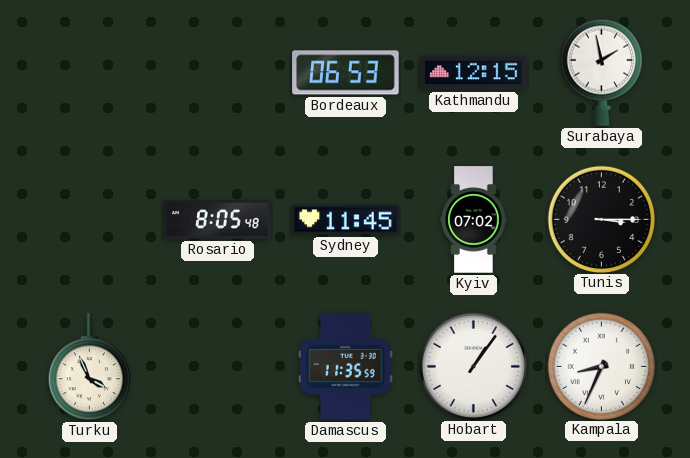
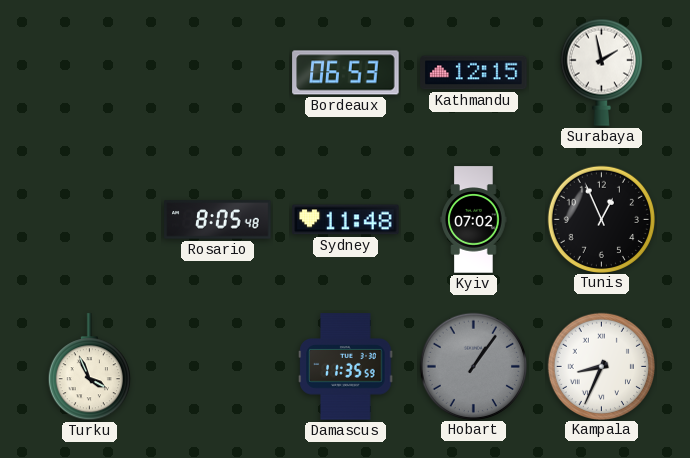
Sydney: 11:45 -> 11:48 (346, 220)
Tunis: 3:15 -> 12:56 (601, 219)
Hobart dial: white -> grey (473, 366)
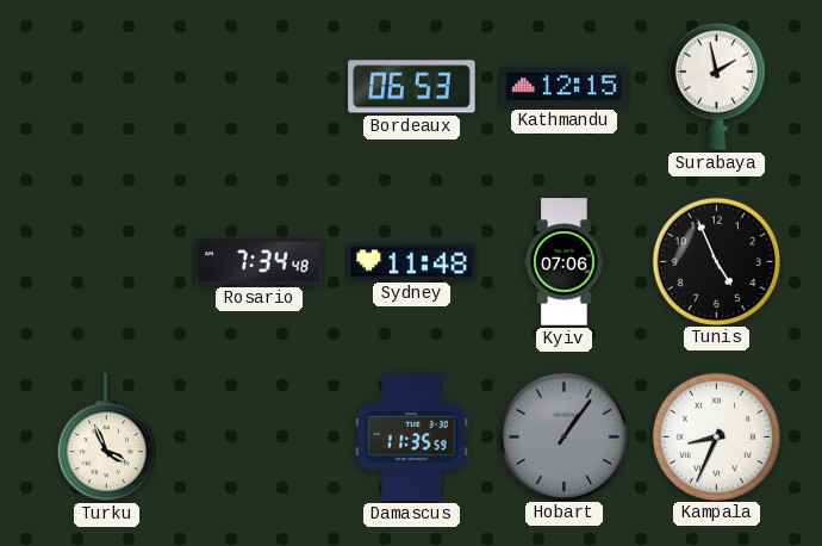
Rosario: 8:05 -> 7:34 (260, 262)
Kyiv: 07:02 -> 07:06 (565, 262)
Tunis: 12:56 -> 4:56 (716, 261)
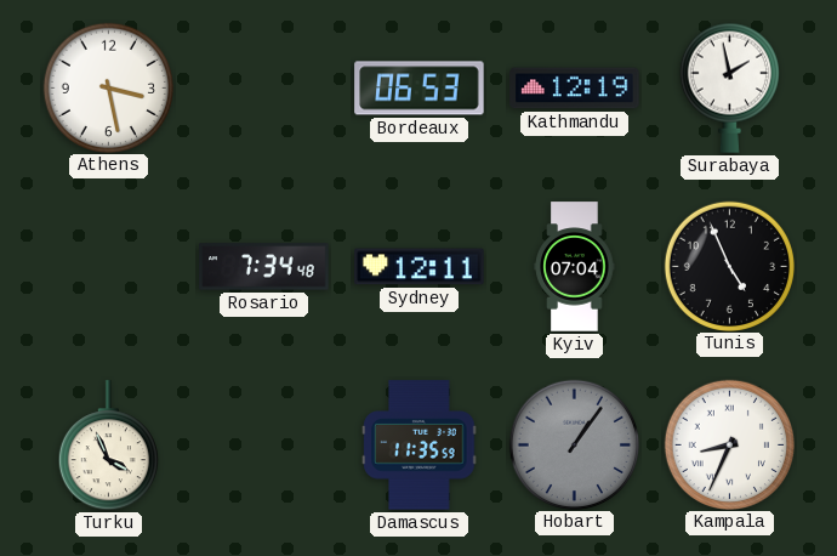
Athens: none -> 3:28 (108, 87)
Kathmandu: 12:15 -> 12:19 (575, 89)
Sydney: 11:48 -> 12:11 (420, 267)
Kyiv: 07:06 -> 07:04 (575, 267)
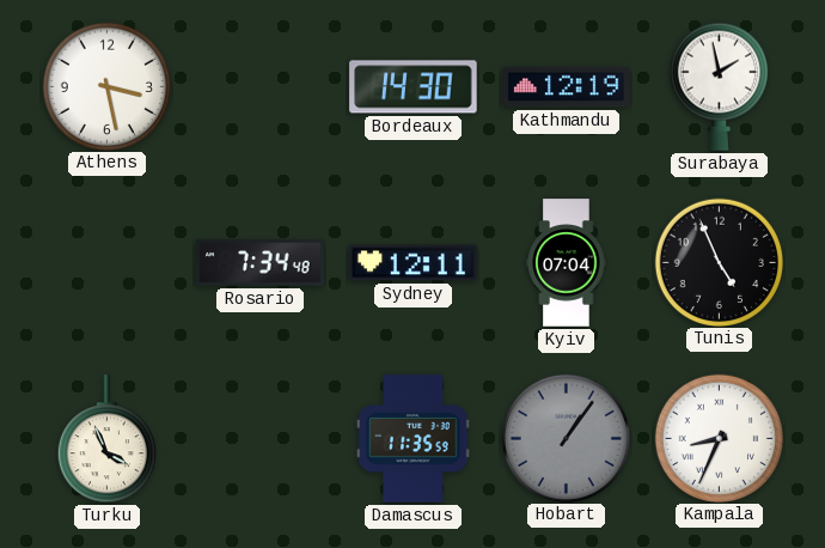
Bordeaux: 06:53 -> 14:30 (414, 87)
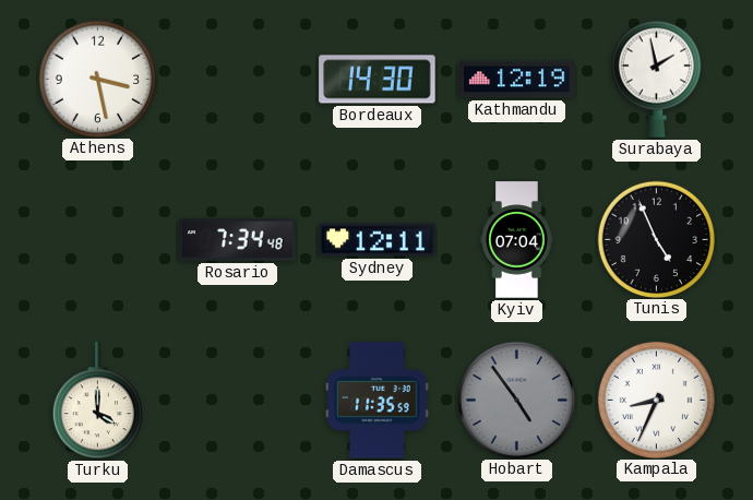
Turku: 3:56 -> 4:00 (97, 401)
Hobart: 1:06 -> 4:54 (516, 400)
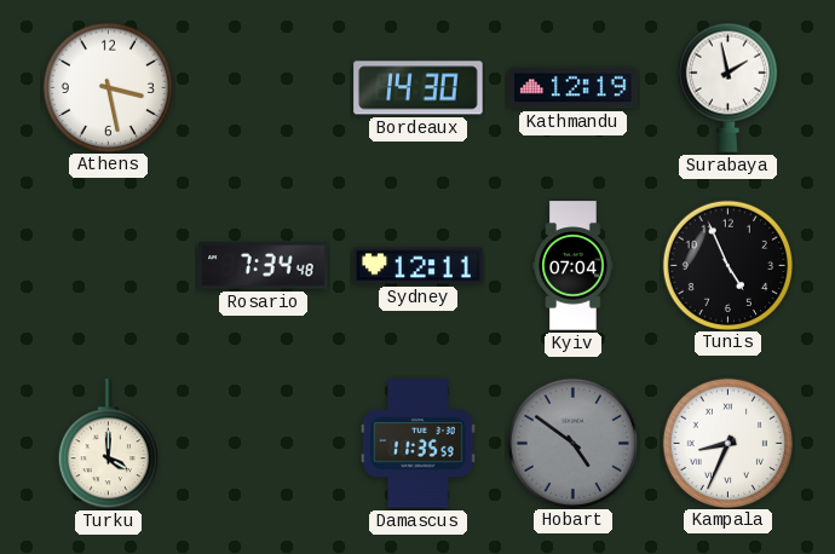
Hobart: 4:54 -> 4:51 (572, 443)
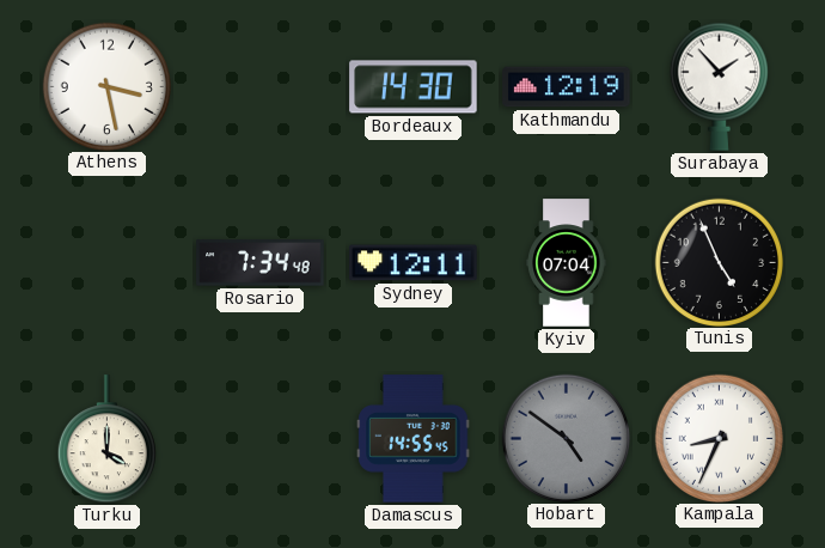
Surabaya: 1:58 -> 1:53 (719, 86)
Damascus: 11:35 -> 14:55 (414, 439)
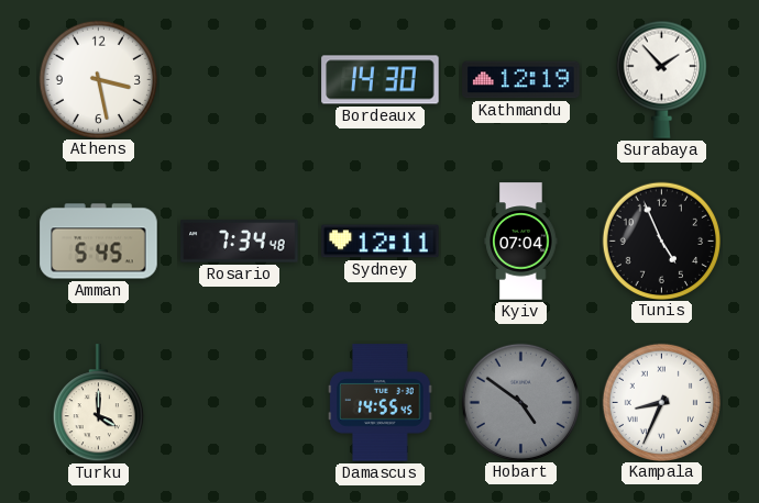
Amman: none -> 5:45 (99, 242)
